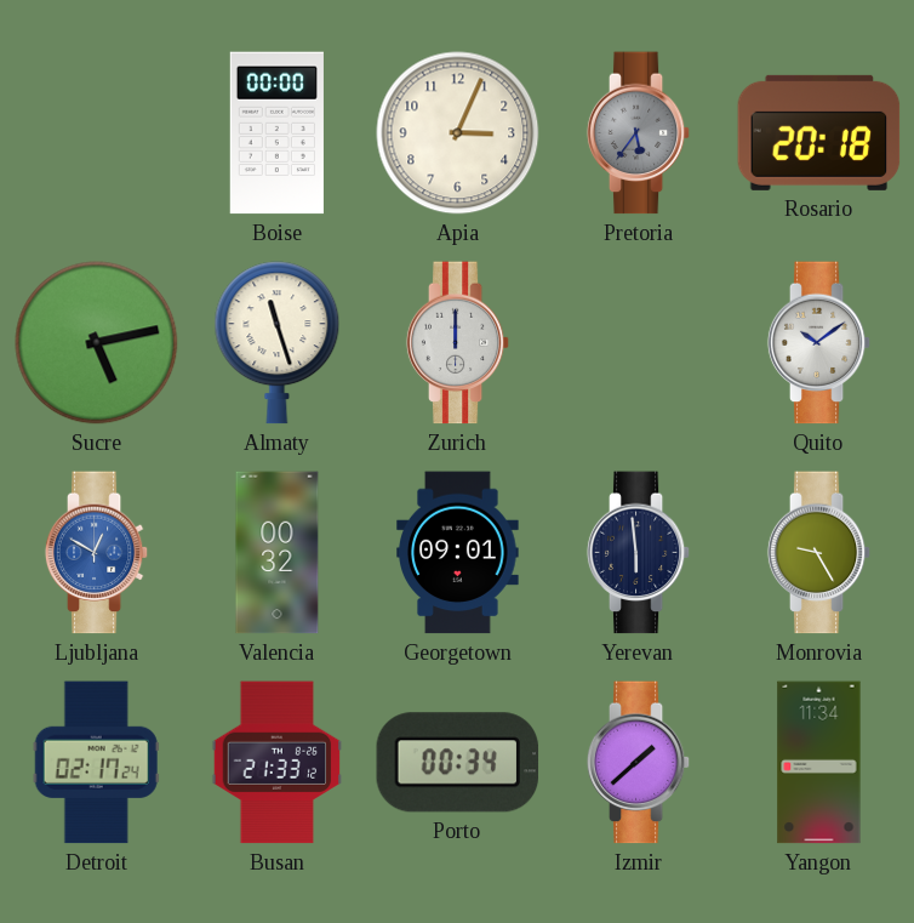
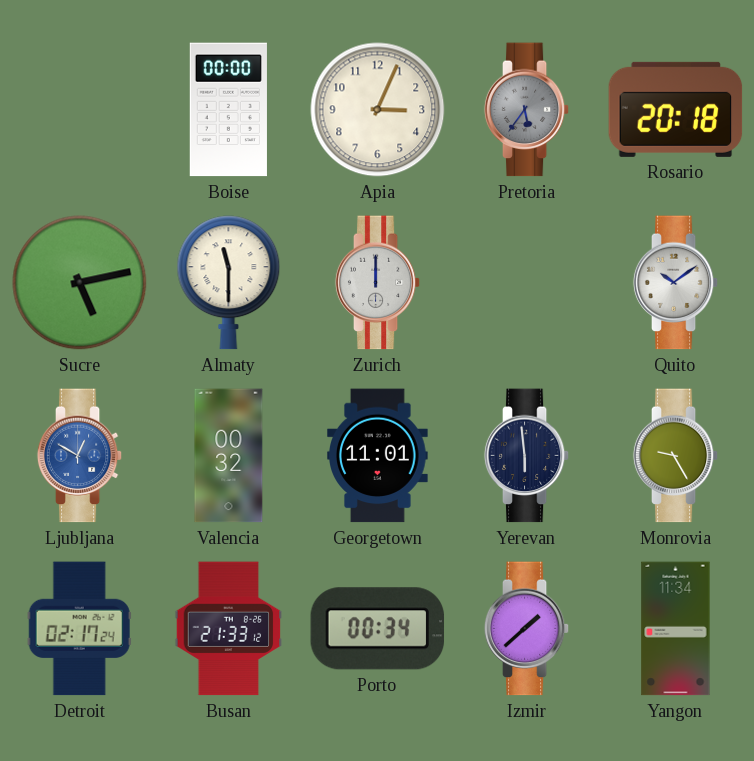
Almaty: 11:27 -> 11:30 (229, 283)
Georgetown: 09:01 -> 11:01 (378, 456)
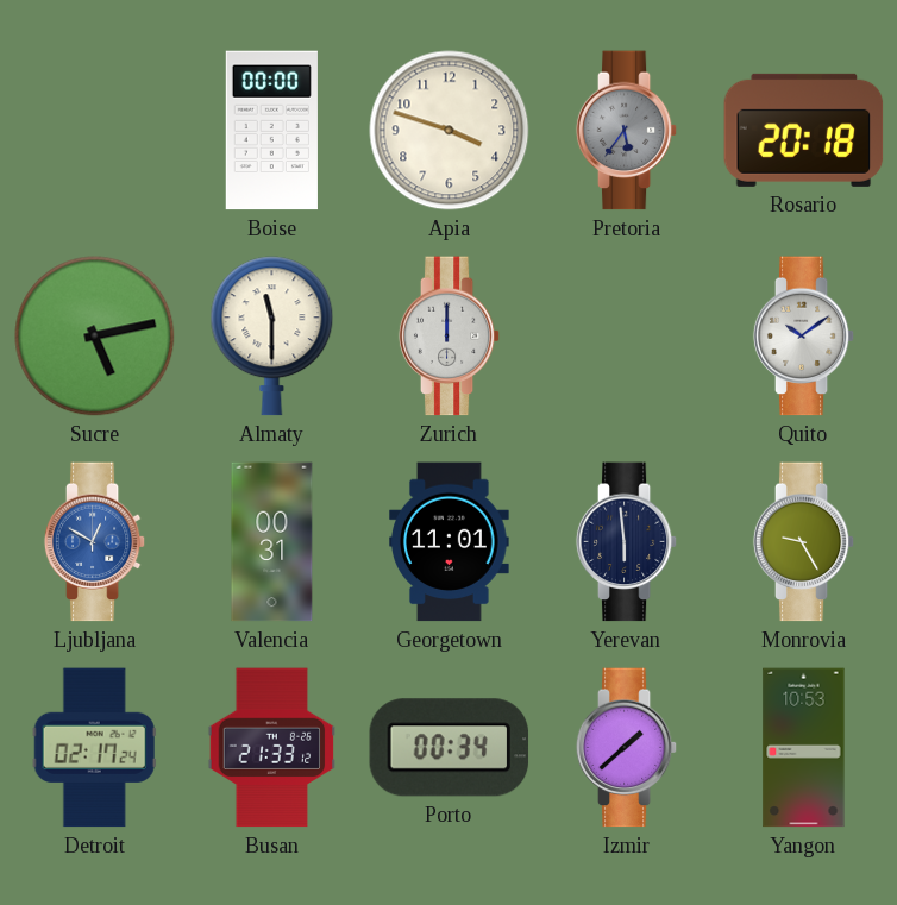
Apia: 3:04 -> 3:48 (450, 131)
Valencia: 00:32 -> 00:31 (272, 542)
Yangon: 11:34 -> 10:53 (804, 748)
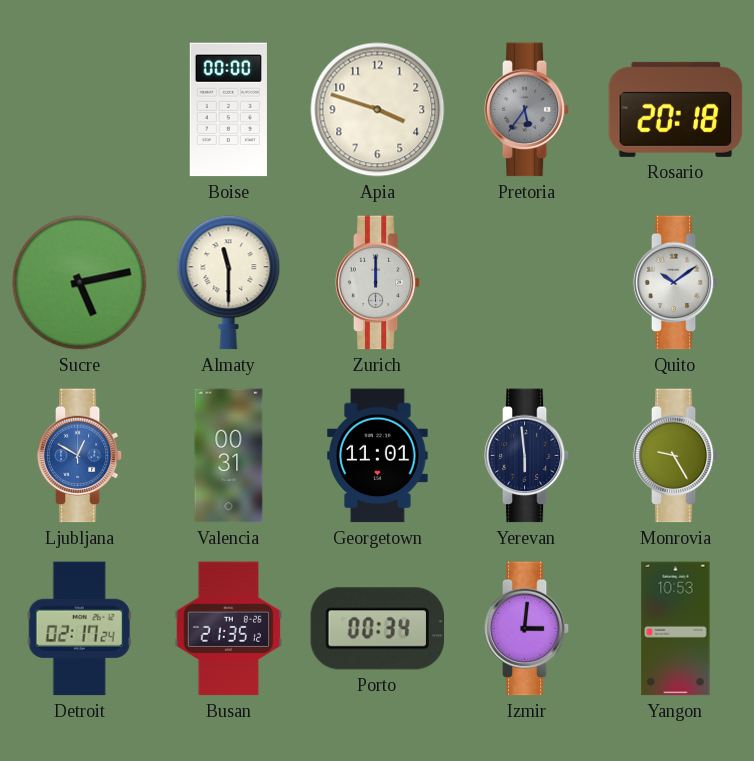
Busan: 21:33 -> 21:35 (229, 629)
Izmir: 1:38 -> 3:01 (527, 629)
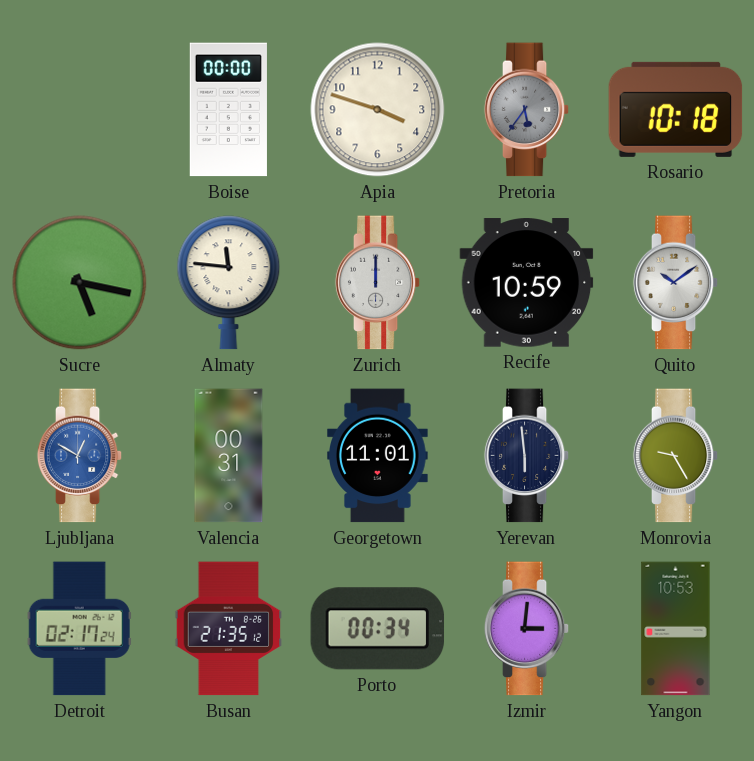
Rosario: 20:18 -> 10:18 (676, 109)
Sucre: 5:13 -> 5:17 (80, 283)
Almaty: 11:30 -> 11:46 (229, 283)
Recife: none -> 10:59 (527, 283)
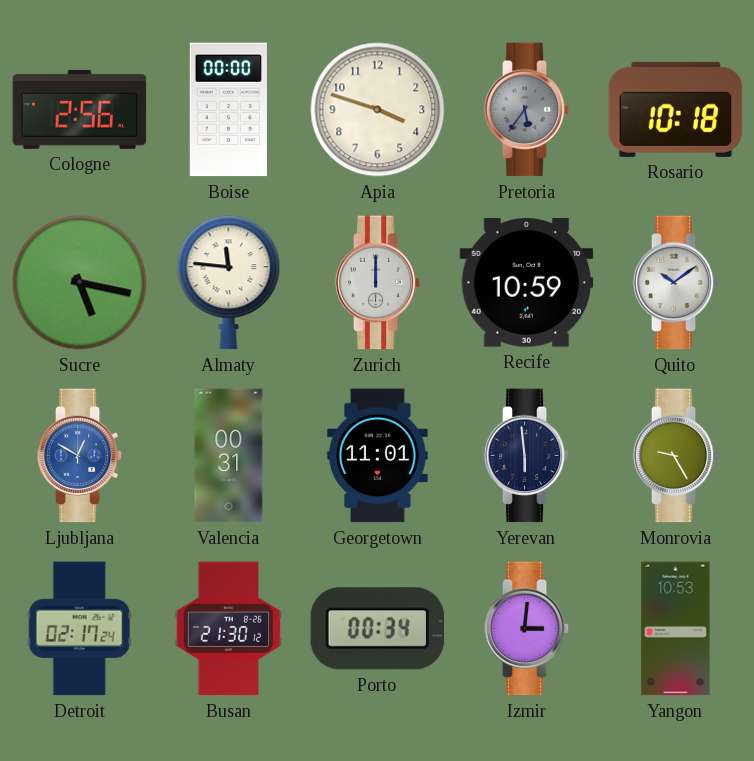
Cologne: none -> 2:56 (80, 109)
Busan: 21:35 -> 21:30 (229, 629)
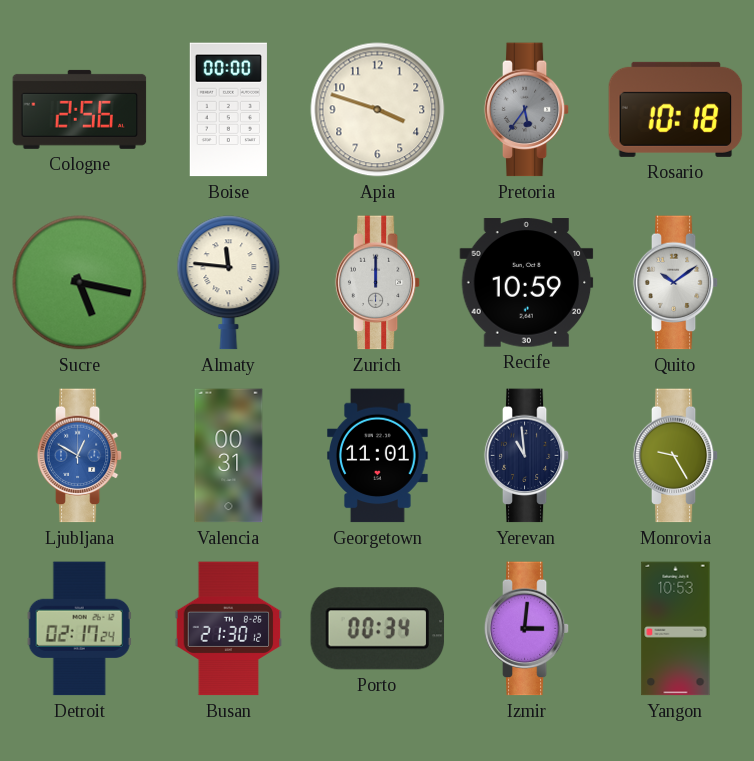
Yerevan: 5:59 -> 10:59 (527, 456)
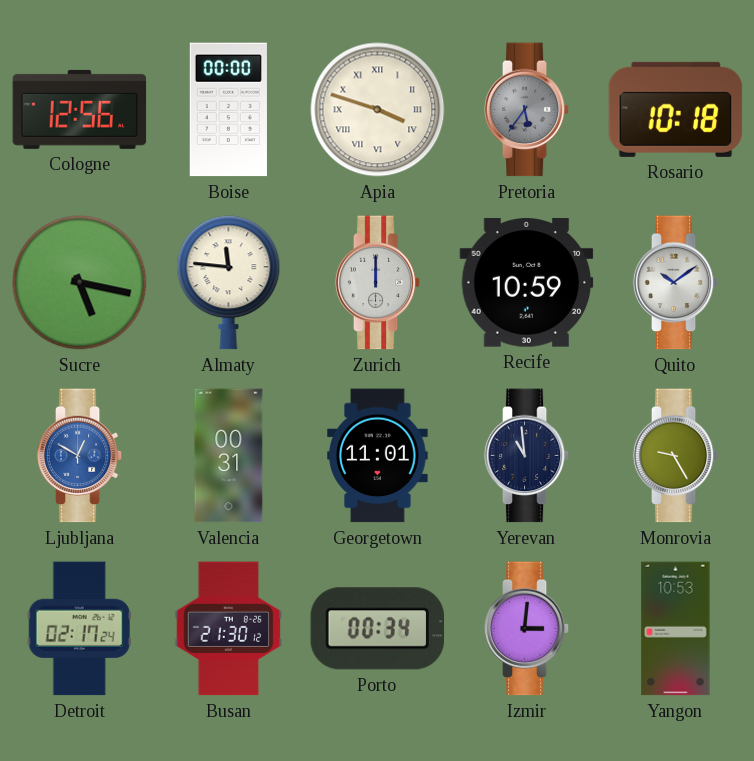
Cologne: 2:56 -> 12:56 (80, 109)
Apia numerals: Arabic -> Roman (378, 110)
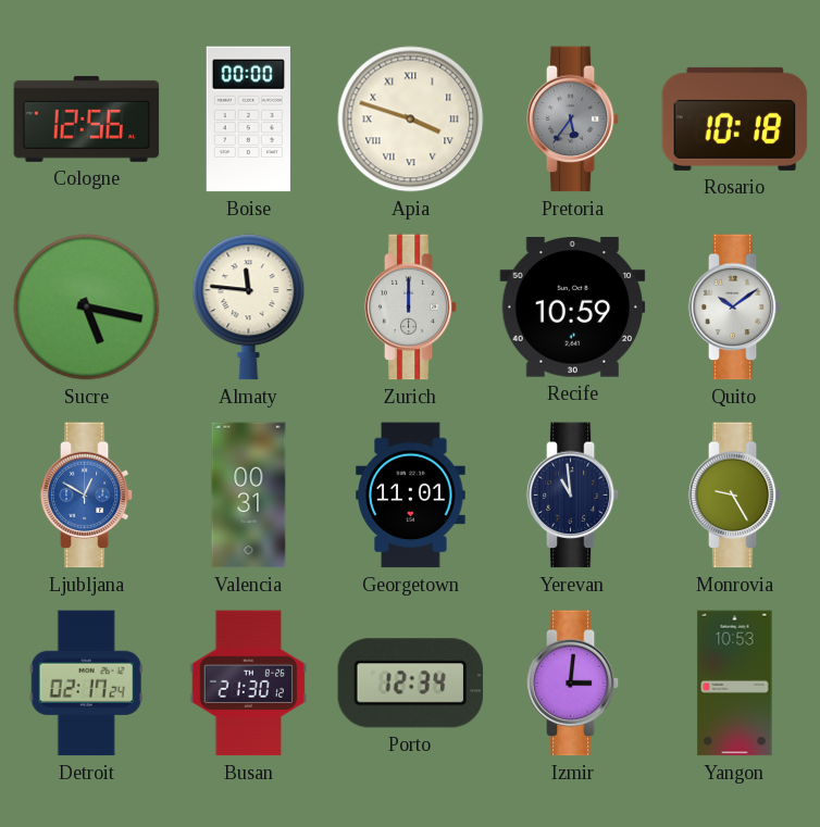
Porto: 00:34 -> 12:34 (411, 684)
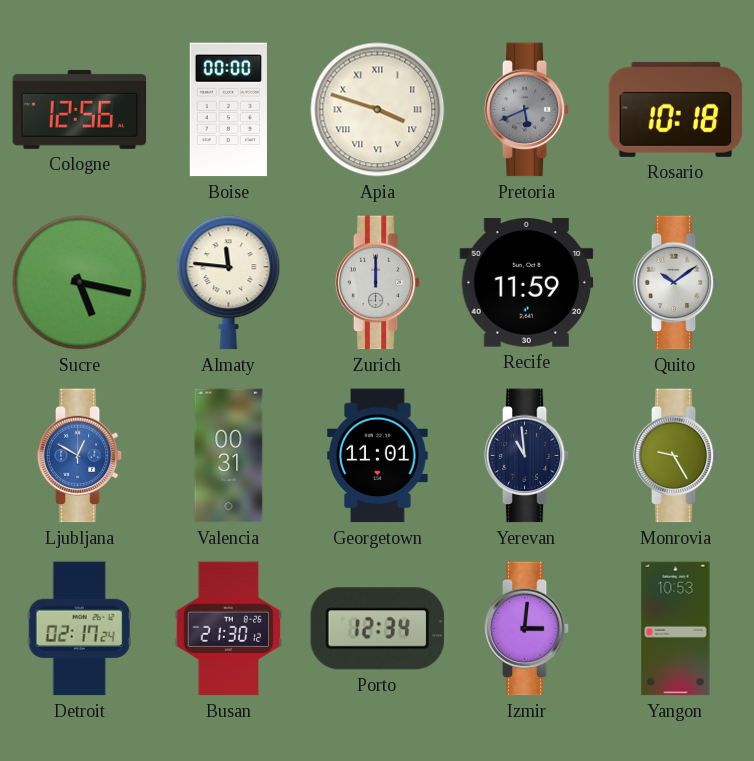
Pretoria: 5:36 -> 5:41 (527, 110)
Recife: 10:59 -> 11:59 (527, 283)
